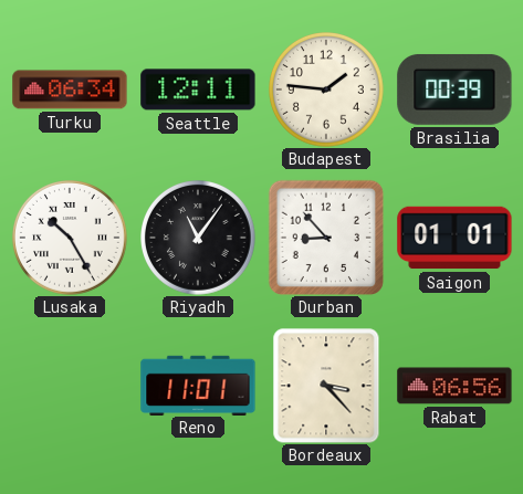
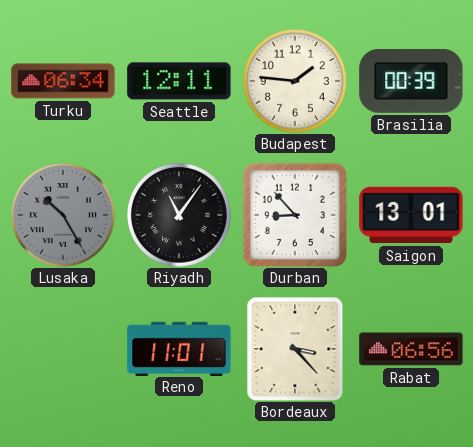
Lusaka dial: white -> grey (64, 216)
Saigon: 01:01 -> 13:01 (411, 215)
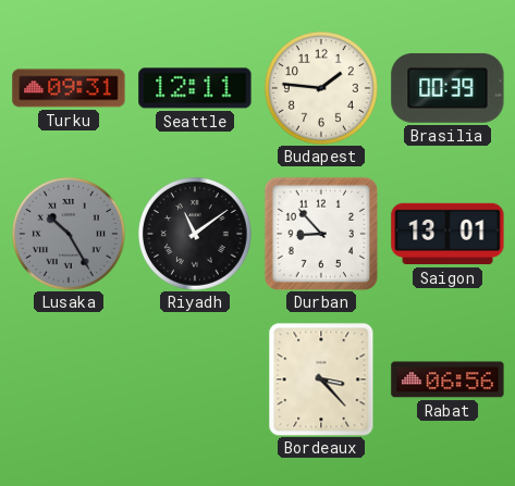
Turku: 06:34 -> 09:31 (69, 88)
Riyadh: 11:06 -> 11:09 (196, 235)
Reno: 11:01 -> none (179, 348)
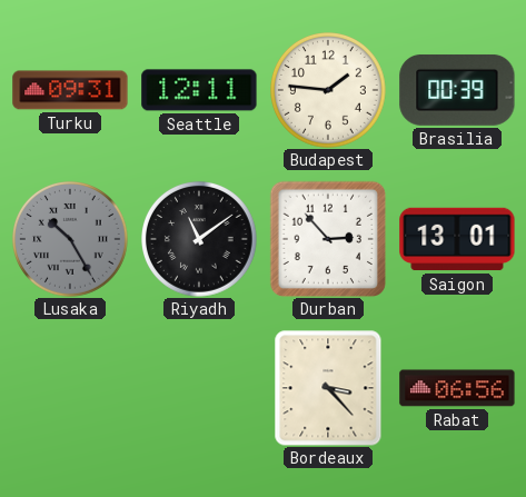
Durban: 8:53 -> 2:53 (328, 239)
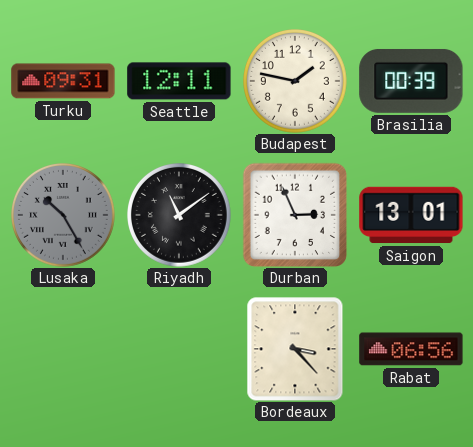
Budapest: 1:46 -> 1:47 (296, 82)
Durban: 2:53 -> 2:56 (295, 215)
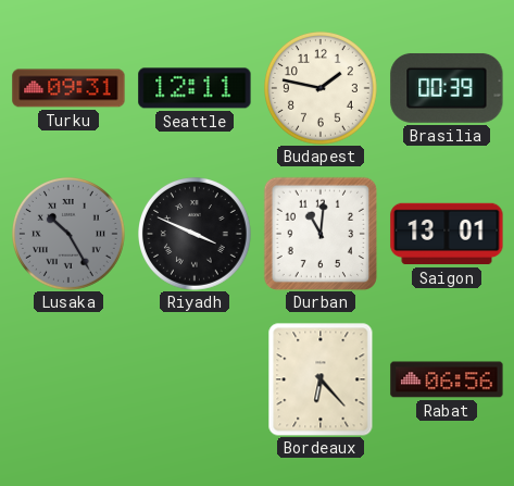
Riyadh: 11:09 -> 3:49 (196, 235)
Durban: 2:56 -> 11:01 (321, 234)
Bordeaux: 3:23 -> 6:23 (321, 379)
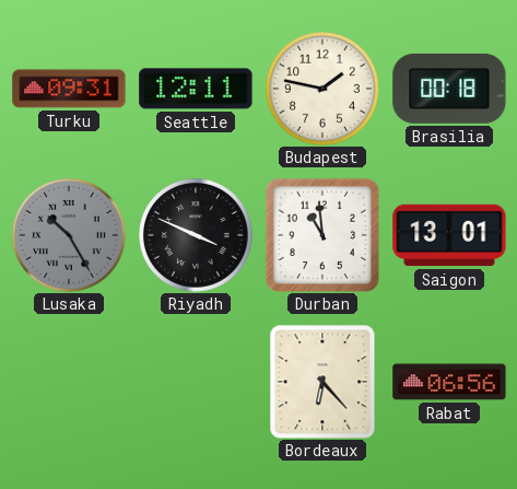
Brasilia: 00:39 -> 00:18 (449, 89)
Durban: 11:01 -> 10:59 (322, 235)
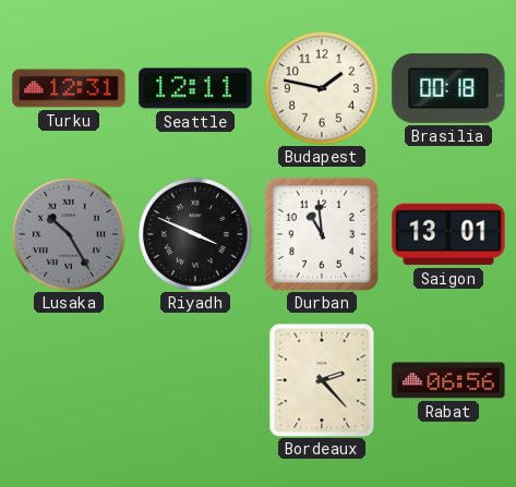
Turku: 09:31 -> 12:31 (69, 88)
Bordeaux: 6:23 -> 2:23 (322, 380)
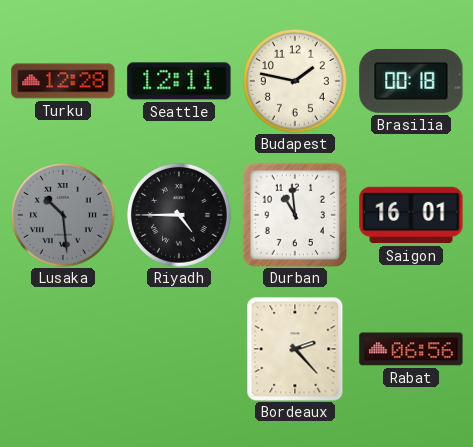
Turku: 12:31 -> 12:28 (63, 81)
Lusaka: 10:25 -> 10:29 (64, 216)
Riyadh: 3:49 -> 4:45 (180, 216)
Saigon: 13:01 -> 16:01 (411, 215)
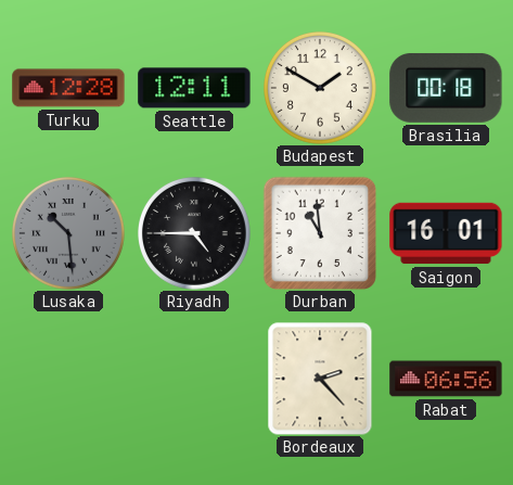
Budapest: 1:47 -> 1:50 (321, 89)
